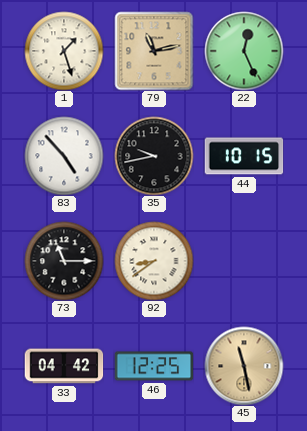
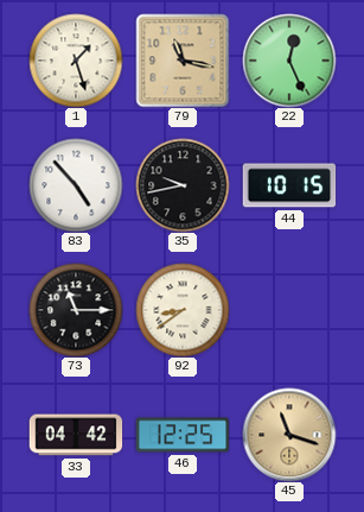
79: 11:13 -> 11:17 (183, 61)
45: 11:28 -> 11:18 (289, 435)
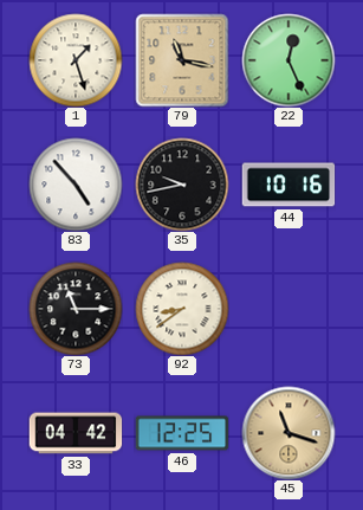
44: 10:15 -> 10:16 (289, 185)
